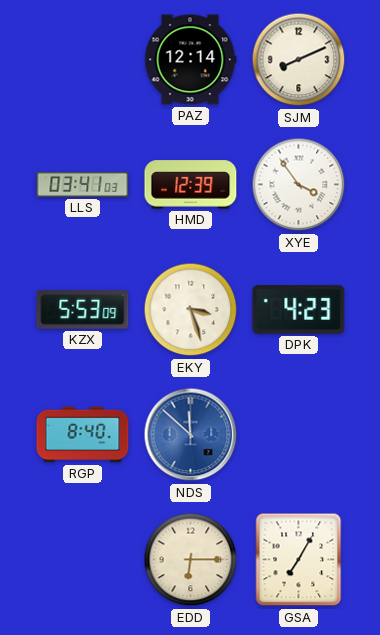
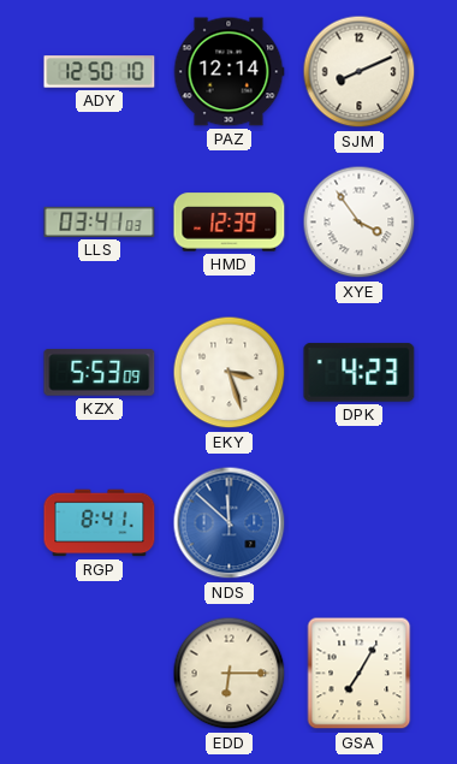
ADY: none -> 12:50 (100, 72)
RGP: 8:40 -> 8:41 (100, 523)
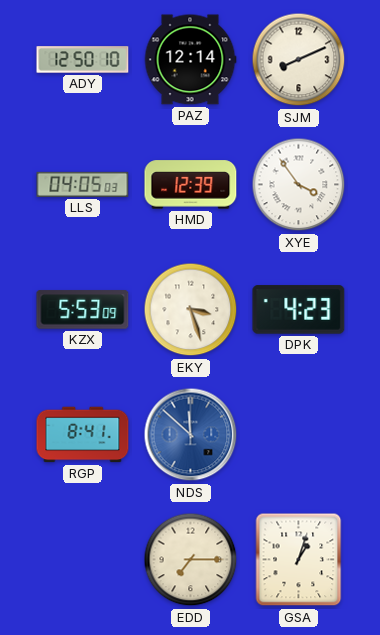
LLS: 03:41 -> 04:05 (83, 184)
EDD: 6:15 -> 7:15 (191, 560)
GSA: 7:05 -> 1:03 (299, 560)
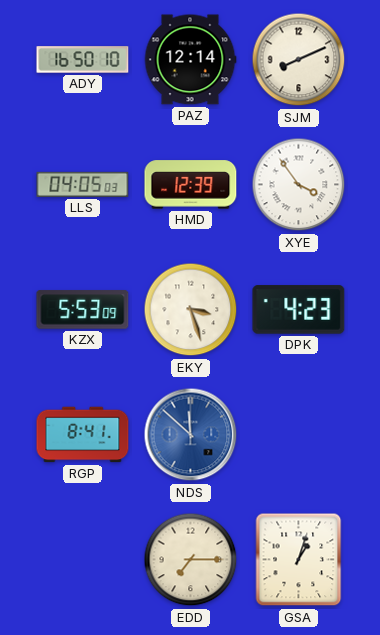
ADY: 12:50 -> 16:50 (83, 60)
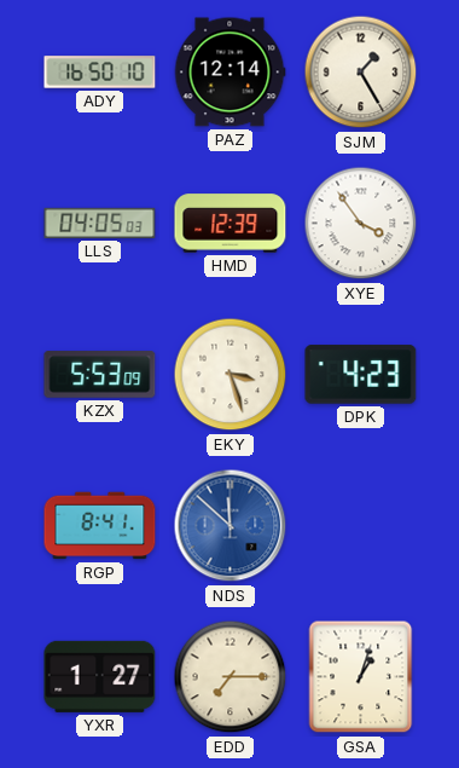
SJM: 8:11 -> 1:25 (361, 73)
YXR: none -> 1:27 (100, 676)
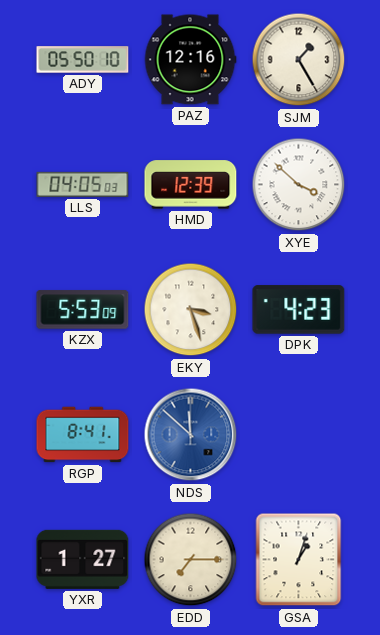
ADY: 16:50 -> 05:50 (83, 60)
PAZ: 12:14 -> 12:16 (190, 60)
XYE: 3:54 -> 3:52 (299, 185)
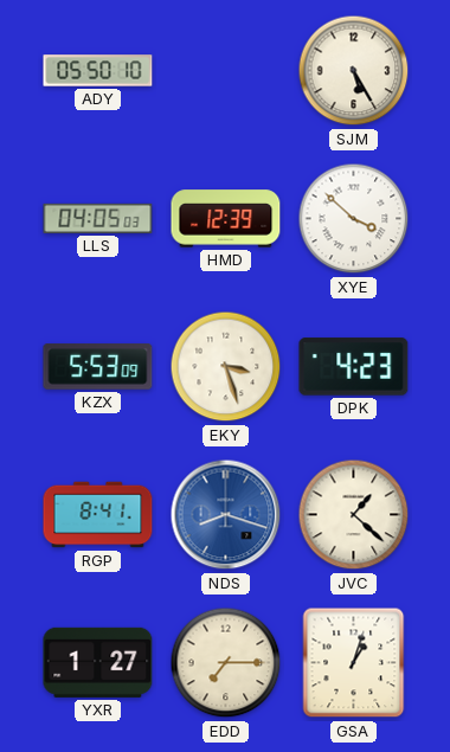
PAZ: 12:16 -> none (190, 60)
SJM: 1:25 -> 5:25 (354, 71)
NDS: 11:52 -> 8:18 (226, 515)
JVC: none -> 1:22 (354, 515)
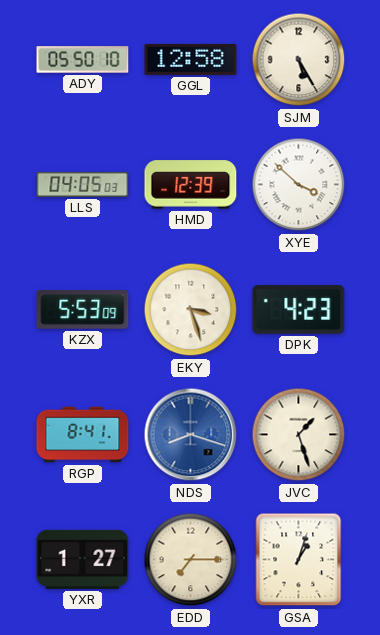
GGL: none -> 12:58 (191, 59)
JVC: 1:22 -> 1:27 (299, 435)
